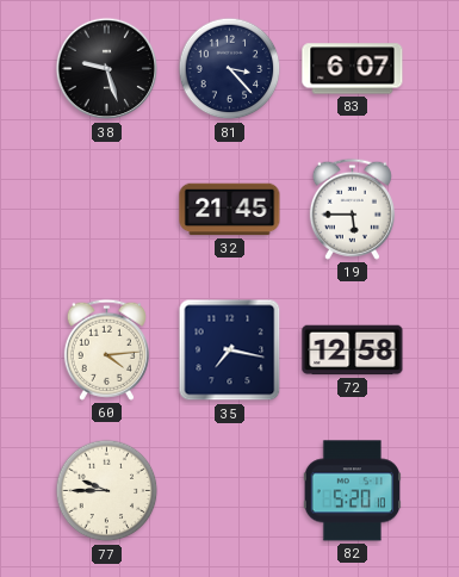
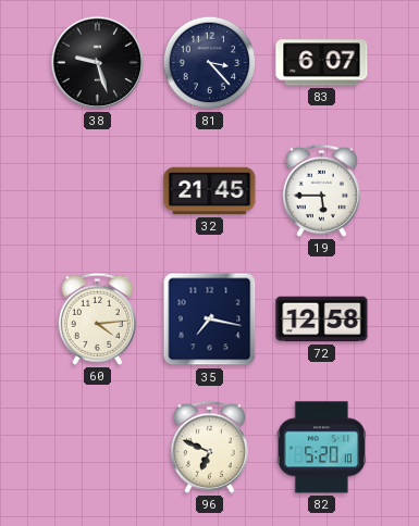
77: 9:45 -> none (107, 491)
96: none -> 6:49 (209, 447)
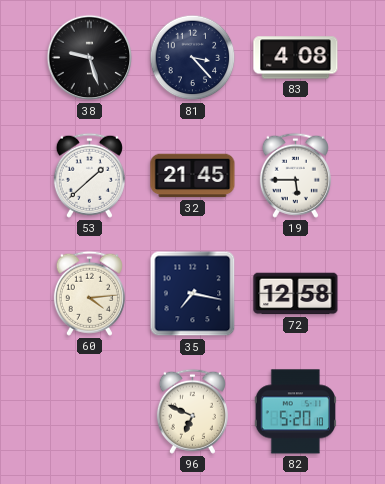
83: 6:07 -> 4:08 (296, 58)
53: none -> 1:38 (89, 175)
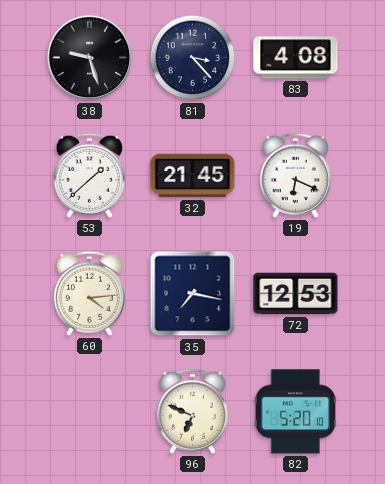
19: 5:45 -> 6:19 (295, 175)
72: 12:58 -> 12:53 (296, 294)
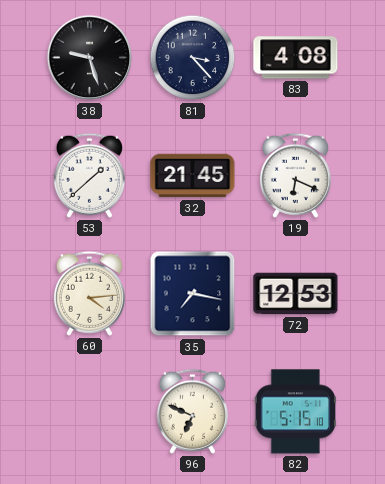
82: 5:20 -> 5:15 (295, 412)
